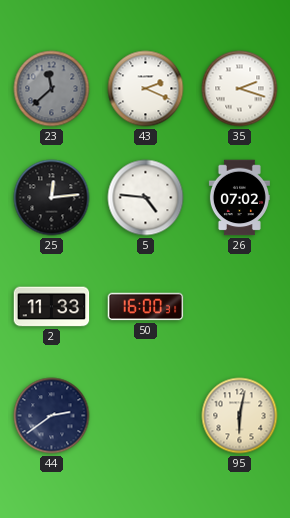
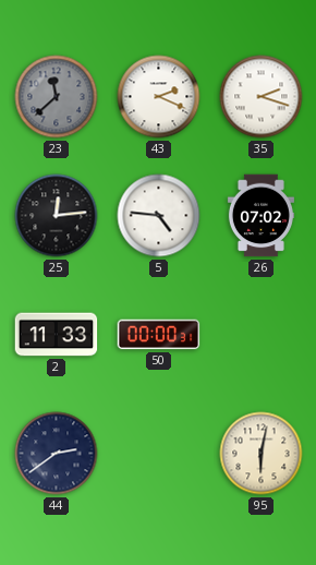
50: 16:00 -> 00:00 (159, 335)
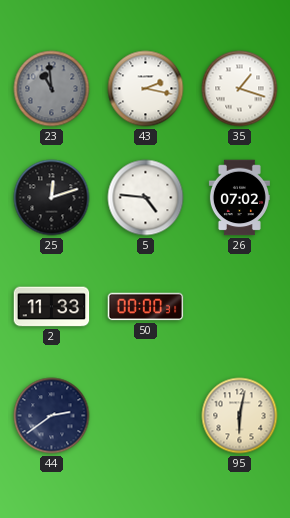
23: 11:38 -> 10:59 (52, 89)
43: 2:19 -> 2:17 (146, 89)
35: 2:18 -> 1:18 (240, 89)
25: 12:14 -> 12:12 (52, 198)
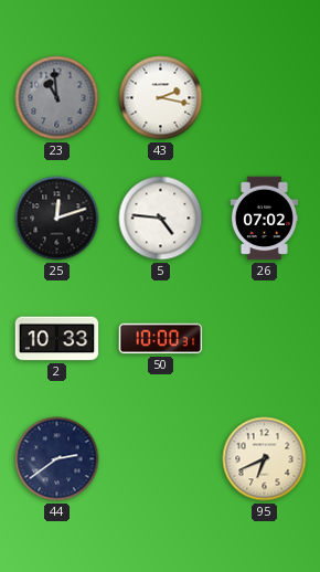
35: 1:18 -> none (240, 89)
2: 11:33 -> 10:33 (57, 339)
50: 00:00 -> 10:00 (161, 339)
95: 6:02 -> 6:41 (265, 459)
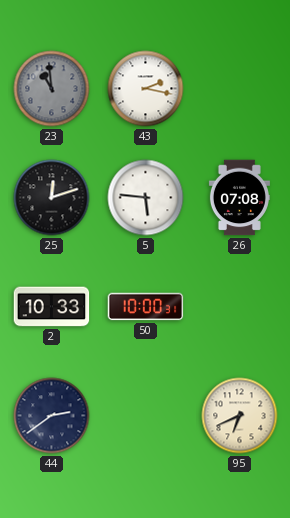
5: 4:46 -> 5:46 (146, 198)
26: 07:02 -> 07:08 (239, 198)
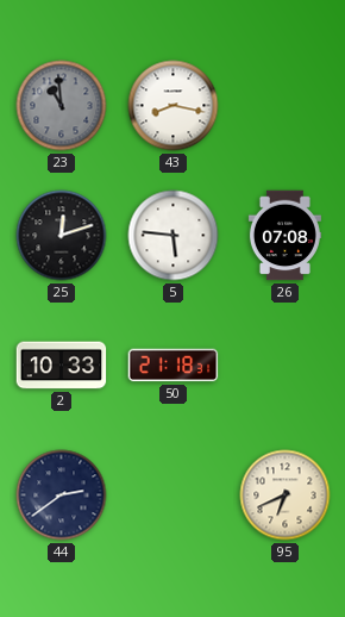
43: 2:17 -> 8:17 (174, 106)
50: 10:00 -> 21:18 (174, 366)
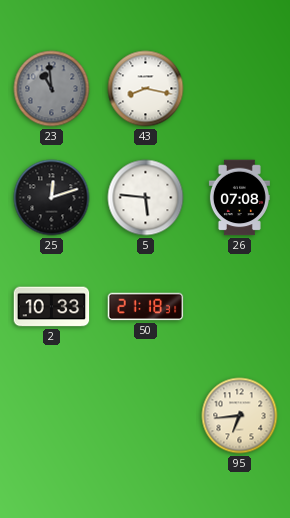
44: 2:39 -> none (62, 496)
95: 6:41 -> 6:44 (240, 416)
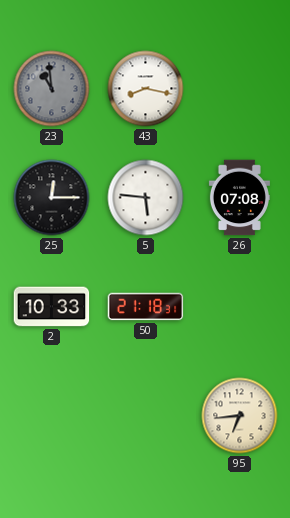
25: 12:12 -> 12:15 (52, 198)
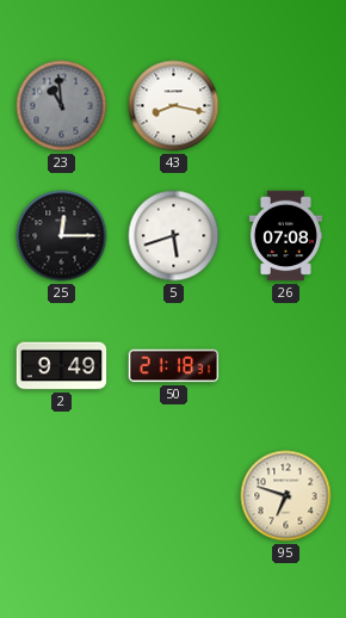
5: 5:46 -> 5:42 (174, 236)
2: 10:33 -> 9:49 (62, 366)
95: 6:44 -> 6:48 (286, 496)
